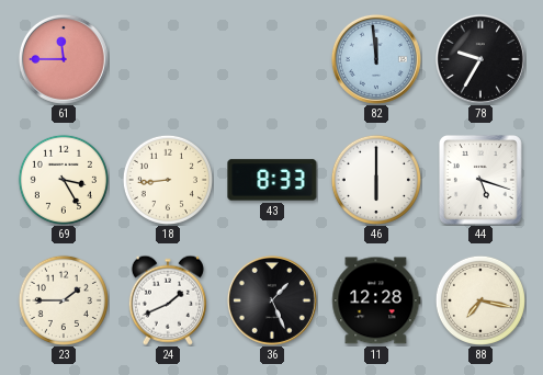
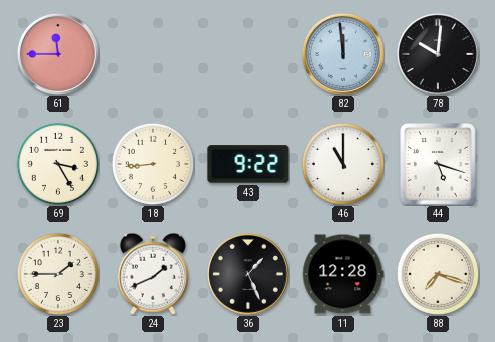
78: 9:35 -> 10:01 (438, 54)
43: 8:33 -> 9:22 (248, 164)
46: 6:00 -> 11:00 (343, 164)
88: 7:17 -> 7:18 (438, 274)
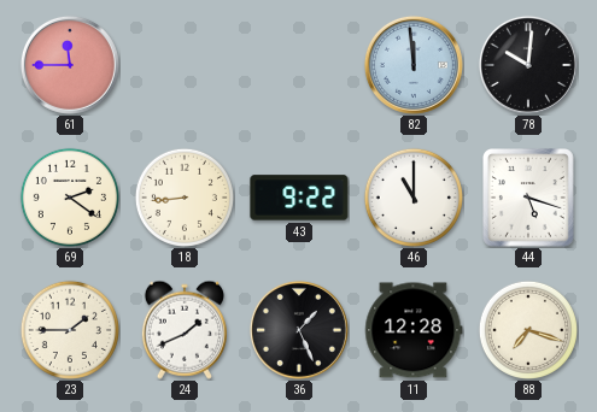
69: 3:25 -> 2:21 (70, 198)
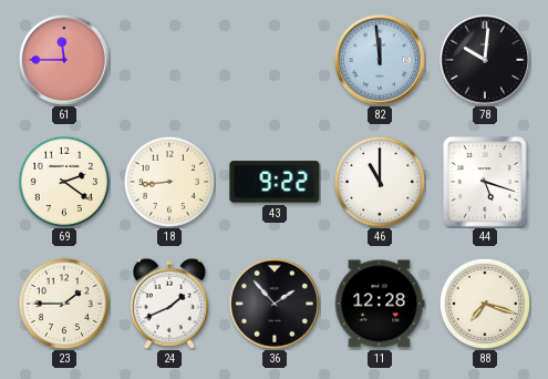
36: 1:26 -> 1:53 (275, 304)
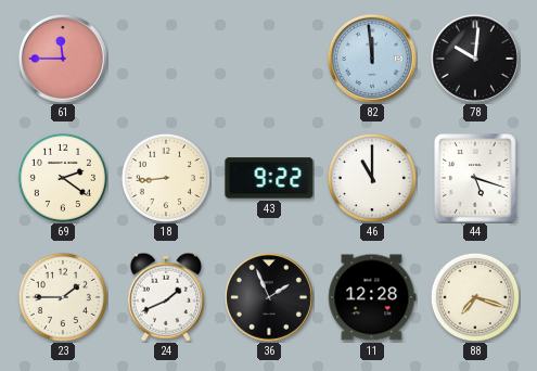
36: 1:53 -> 1:56 (269, 297)
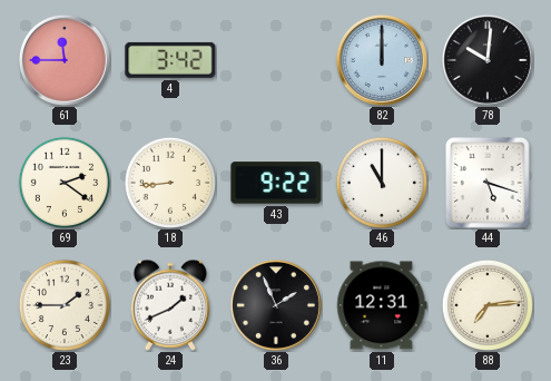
4: none -> 3:42 (170, 60)
82: 11:59 -> 12:00 (382, 60)
11: 12:28 -> 12:31 (382, 305)
88: 7:18 -> 7:14 (488, 305)
